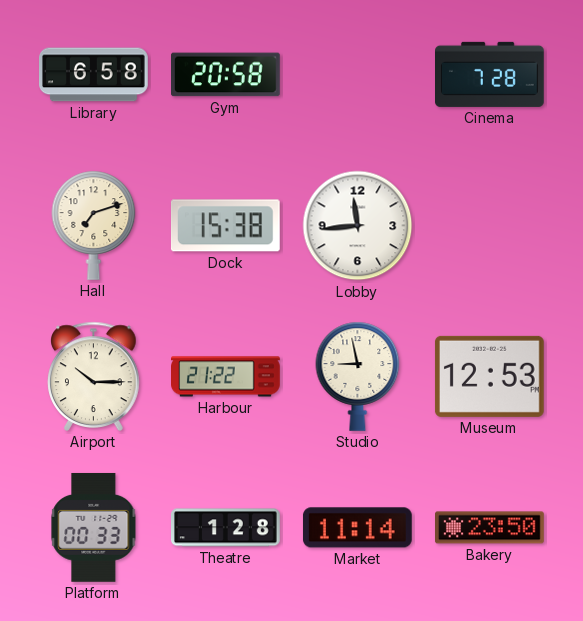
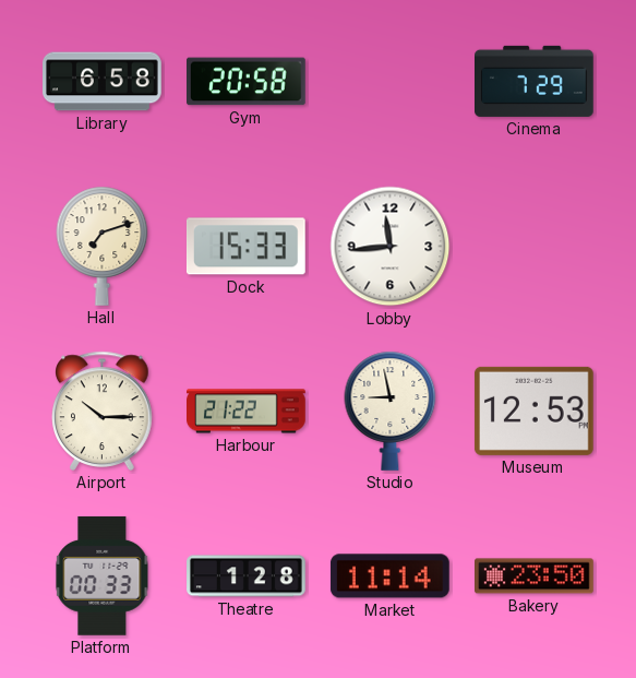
Cinema: 7:28 -> 7:29 (535, 81)
Dock: 15:38 -> 15:33 (245, 247)
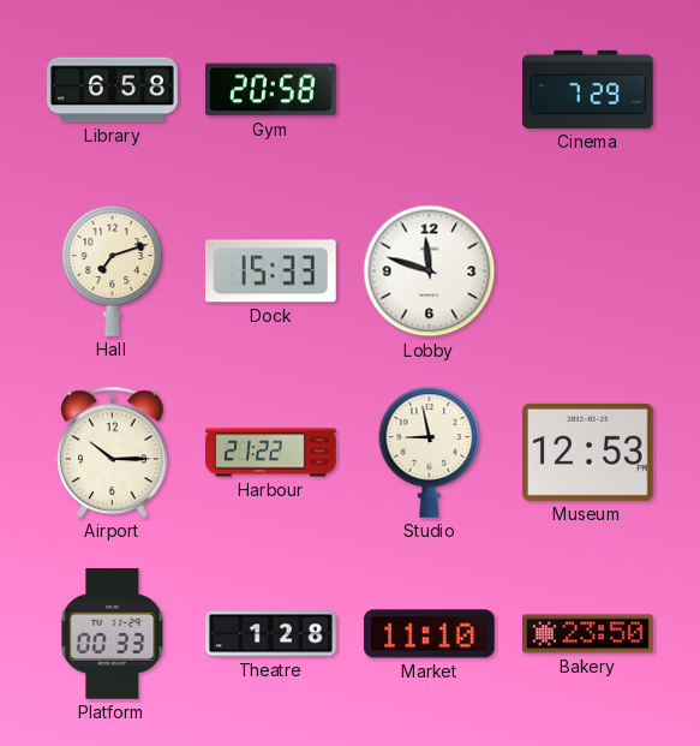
Lobby: 11:44 -> 11:48 (430, 271)
Market: 11:14 -> 11:10 (429, 634)
